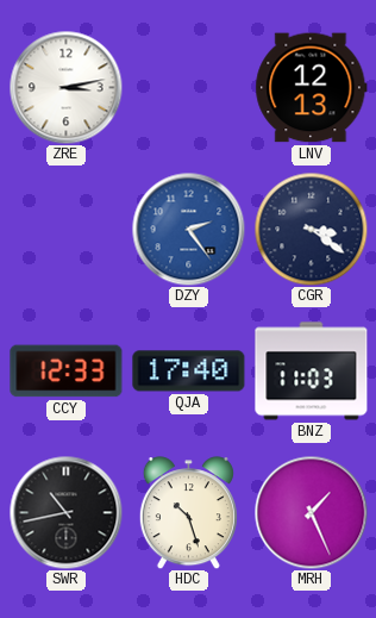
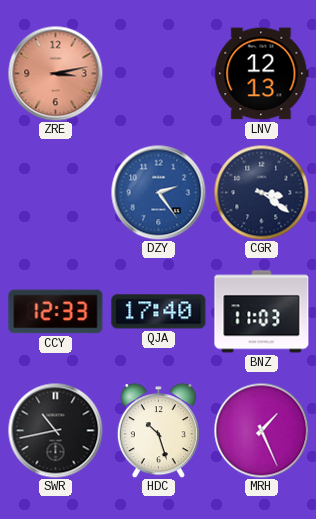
ZRE dial: white -> salmon (55, 73)
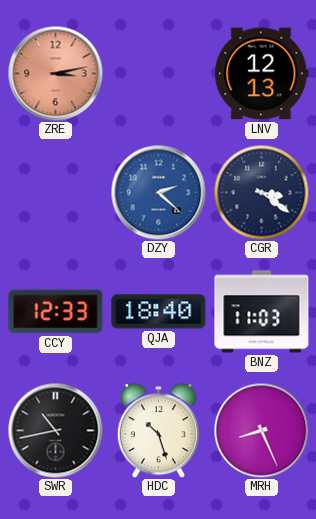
DZY: 2:24 -> 2:22 (158, 192)
QJA: 17:40 -> 18:40 (159, 312)
MRH: 1:26 -> 8:26 (261, 430)
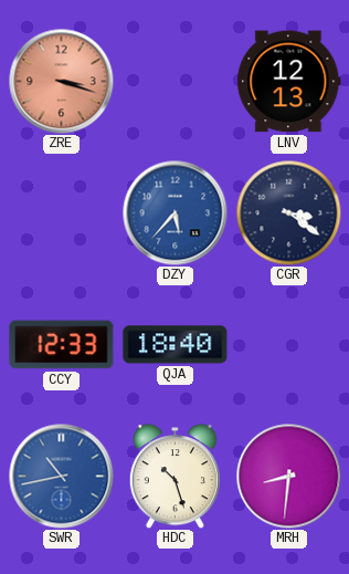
ZRE: 3:13 -> 3:18 (61, 81)
DZY: 2:22 -> 5:37 (174, 212)
BNZ: 11:03 -> none (262, 312)
SWR dial: black -> blue (61, 476)
MRH: 8:26 -> 8:31 (288, 476)
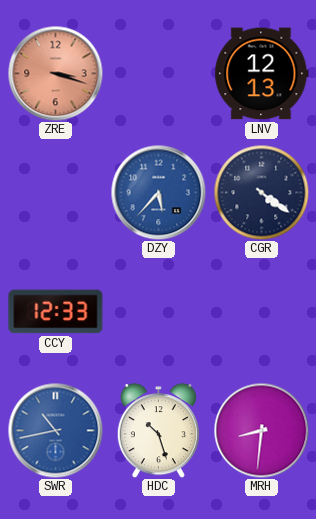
CGR: 3:21 -> 4:21 (261, 192)
QJA: 18:40 -> none (176, 345)
